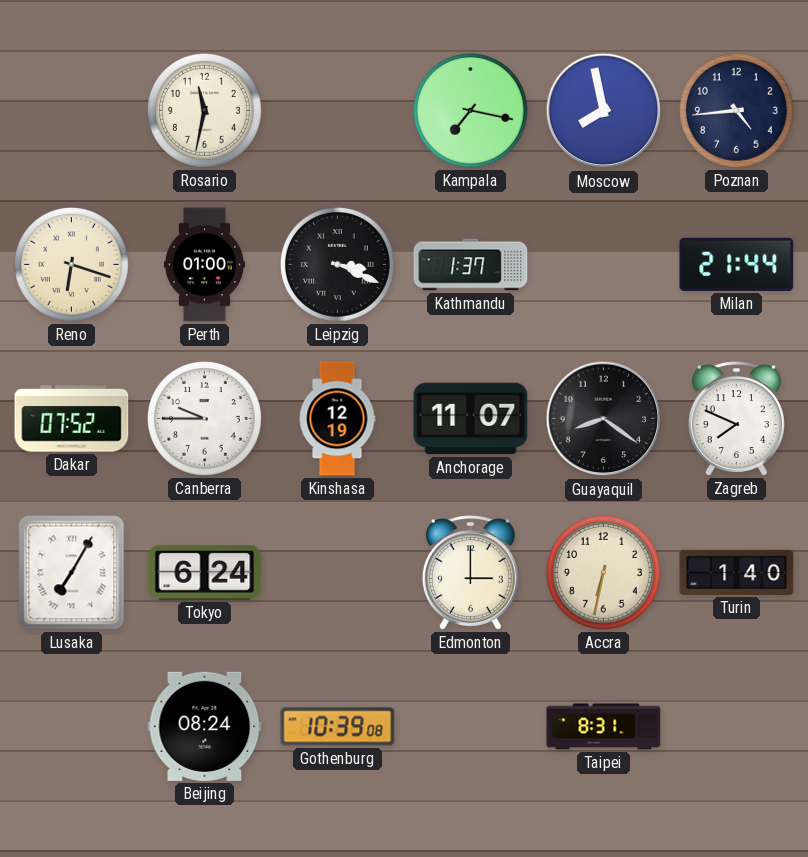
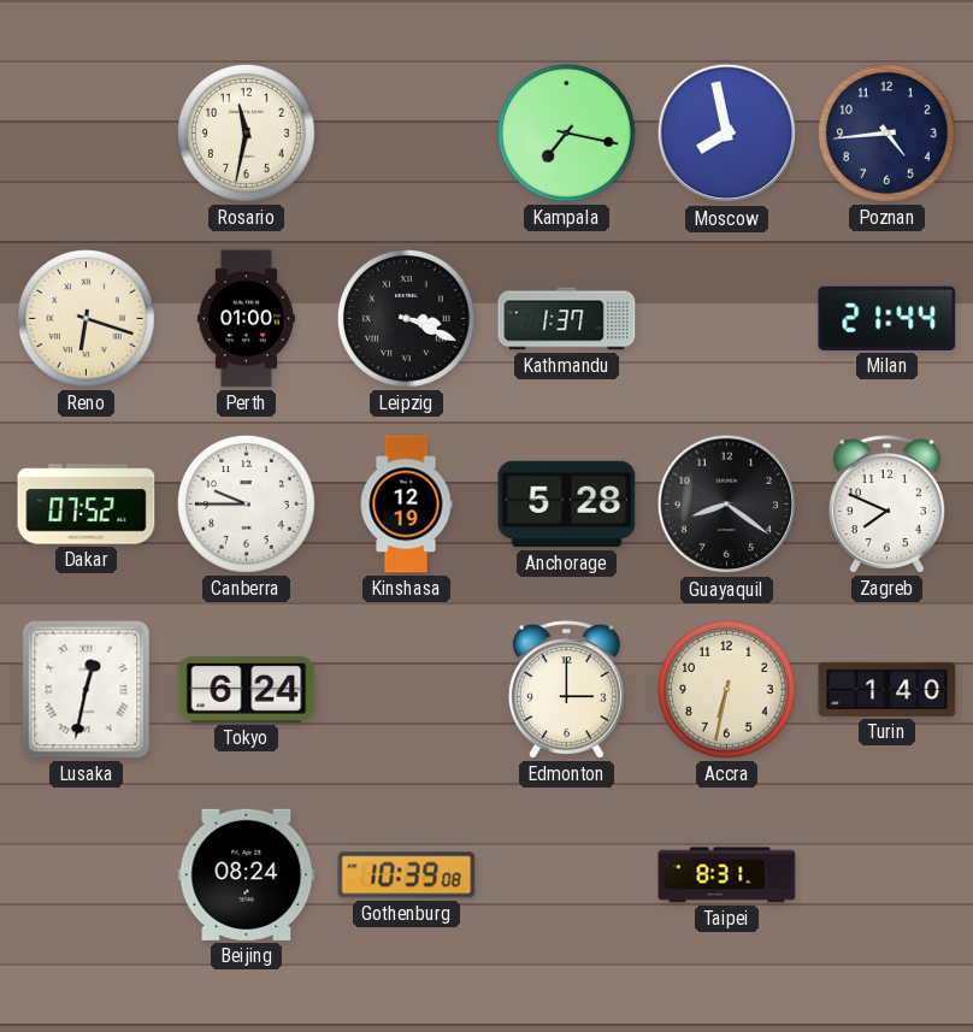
Anchorage: 11:07 -> 5:28 (567, 505)
Lusaka: 7:05 -> 12:32 (87, 690)
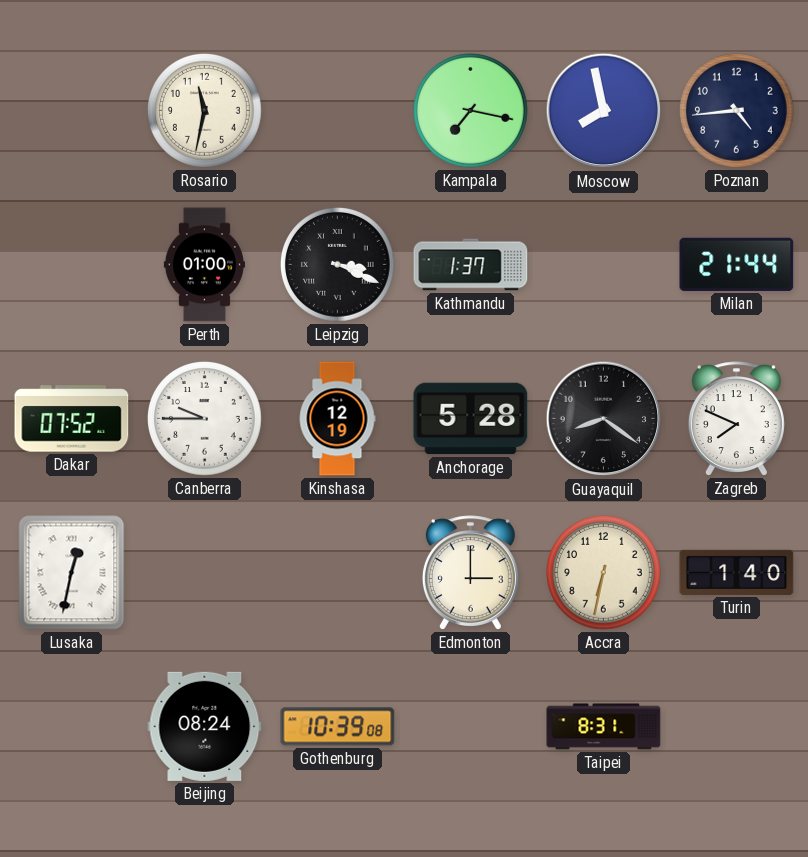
Reno: 6:18 -> none (87, 319)
Tokyo: 6:24 -> none (247, 689)
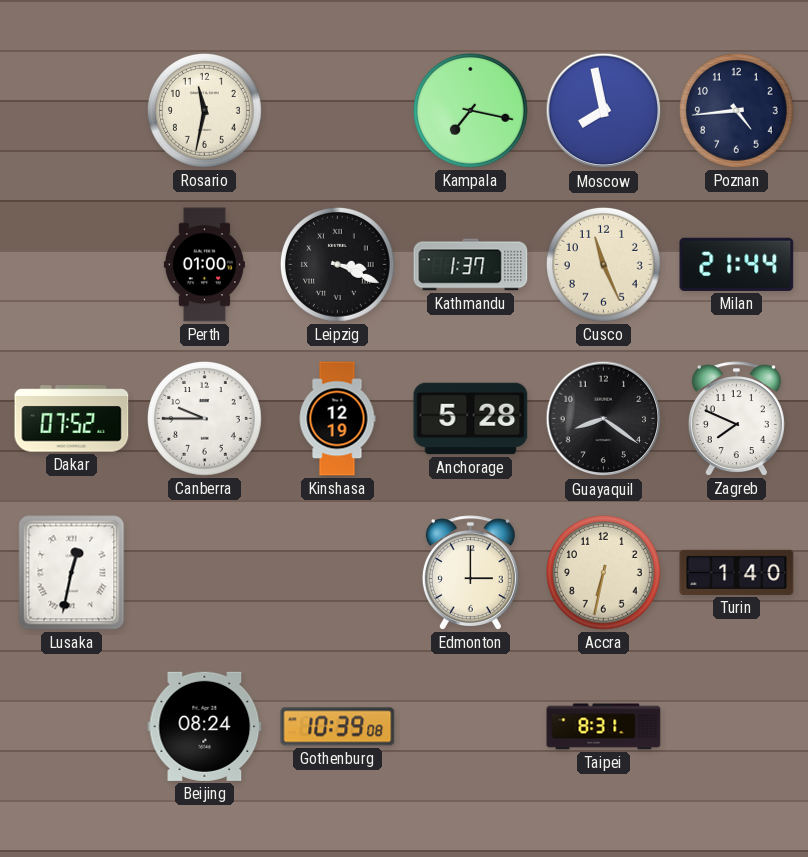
Cusco: none -> 11:26 (604, 265)
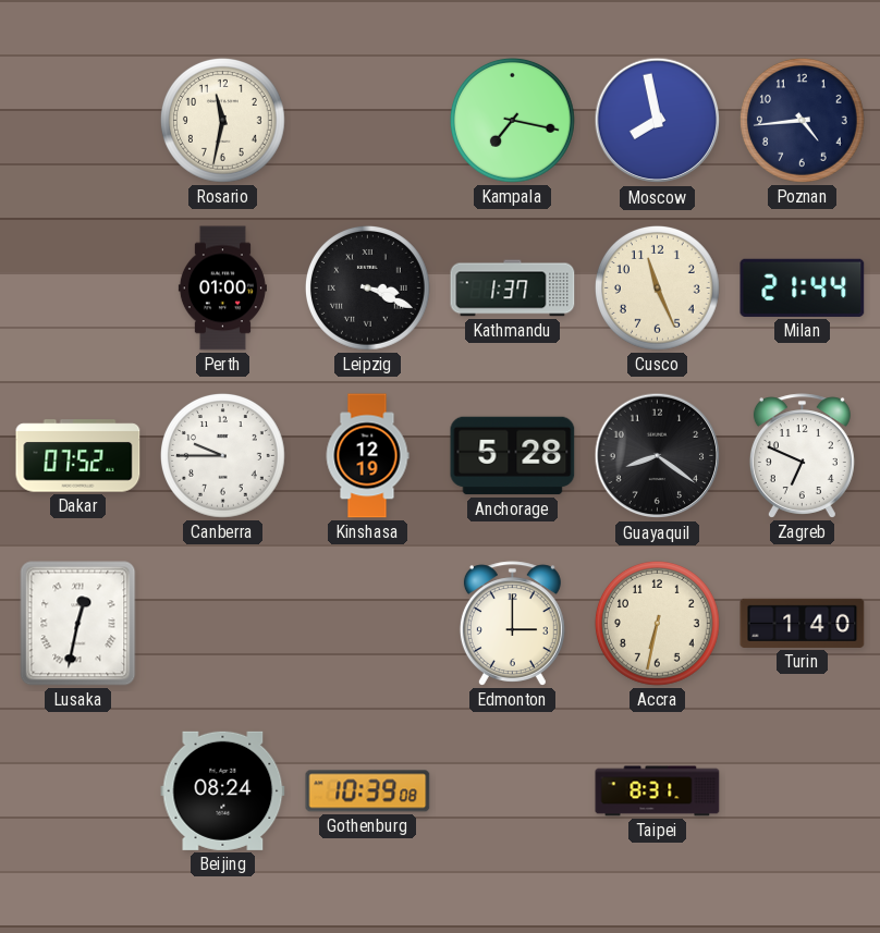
Zagreb: 7:49 -> 6:49 (802, 456)
